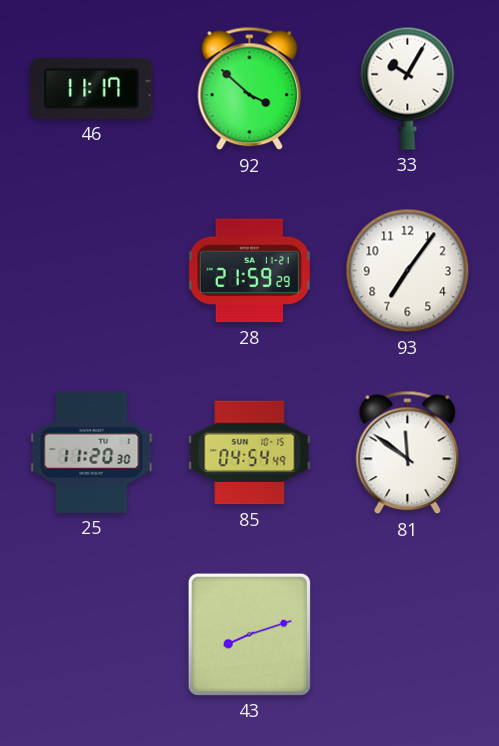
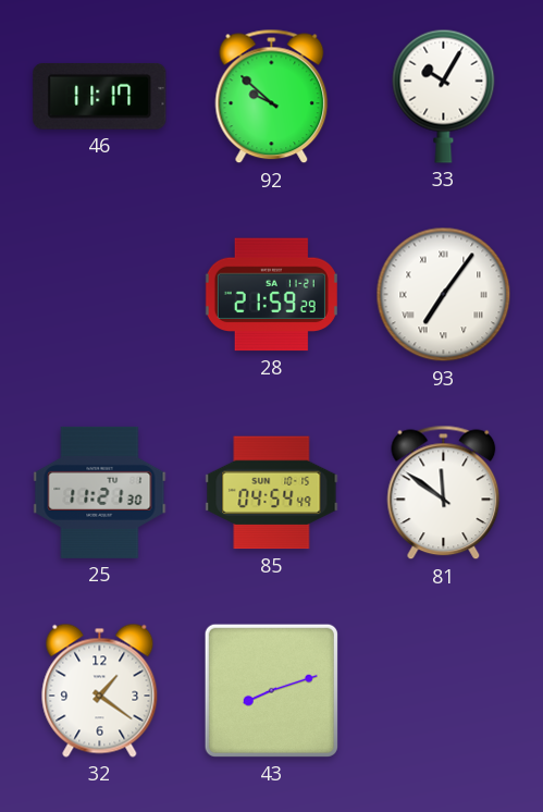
92: 3:52 -> 9:52 (272, 97)
93 numerals: Arabic -> Roman (444, 295)
25: 11:20 -> 11:21 (100, 492)
32: none -> 1:21 (100, 690)
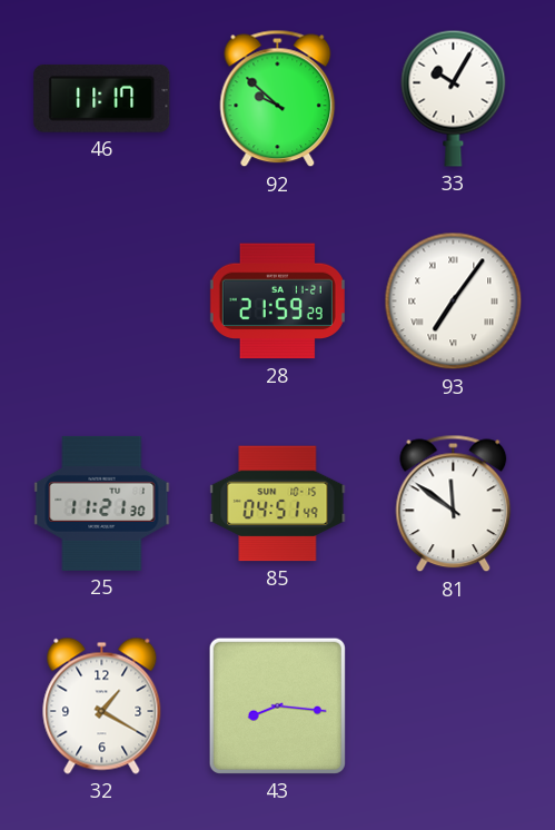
85: 04:54 -> 04:51 (278, 504)
32: 1:21 -> 1:20 (102, 705)
43: 8:12 -> 8:16 (277, 705)
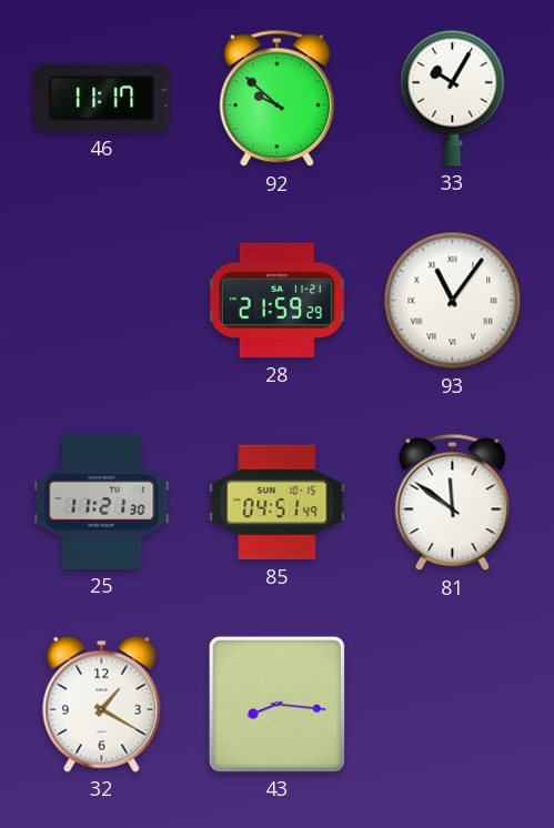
93: 7:06 -> 11:06 (453, 301)
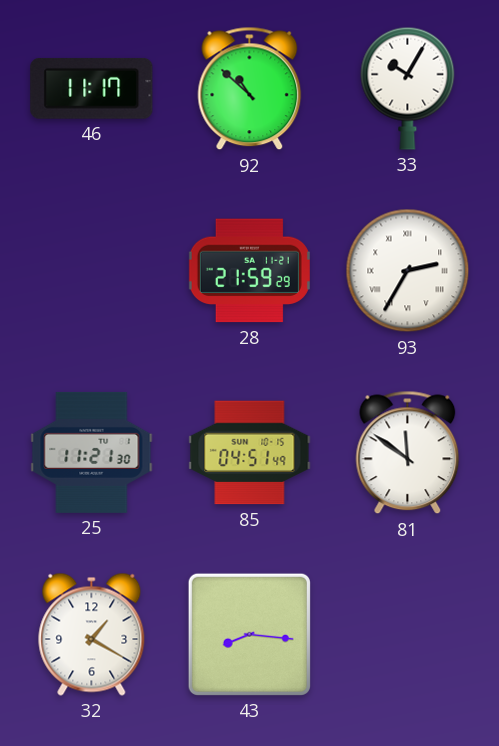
92: 9:52 -> 10:52 (250, 89)
93: 11:06 -> 2:35 (408, 271)
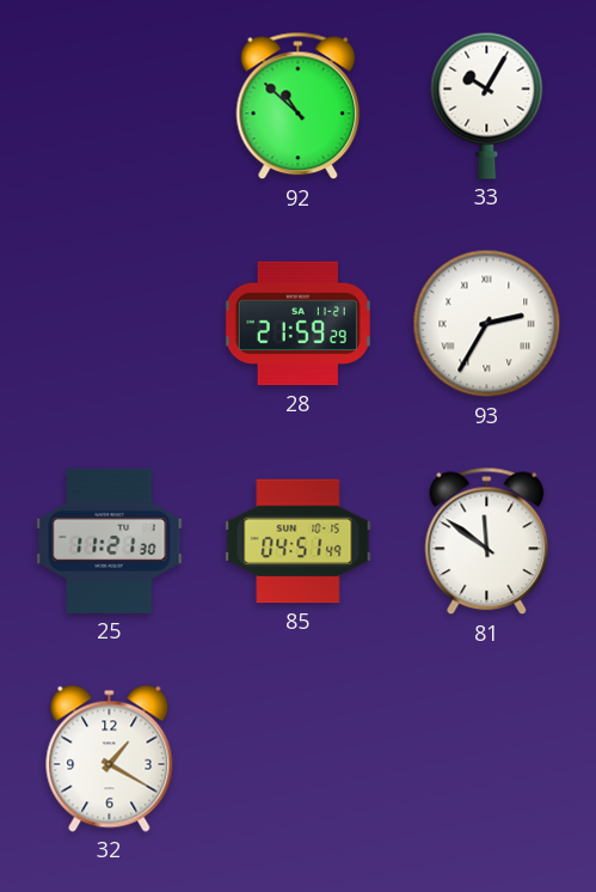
46: 11:17 -> none (92, 88)
43: 8:16 -> none (249, 634)
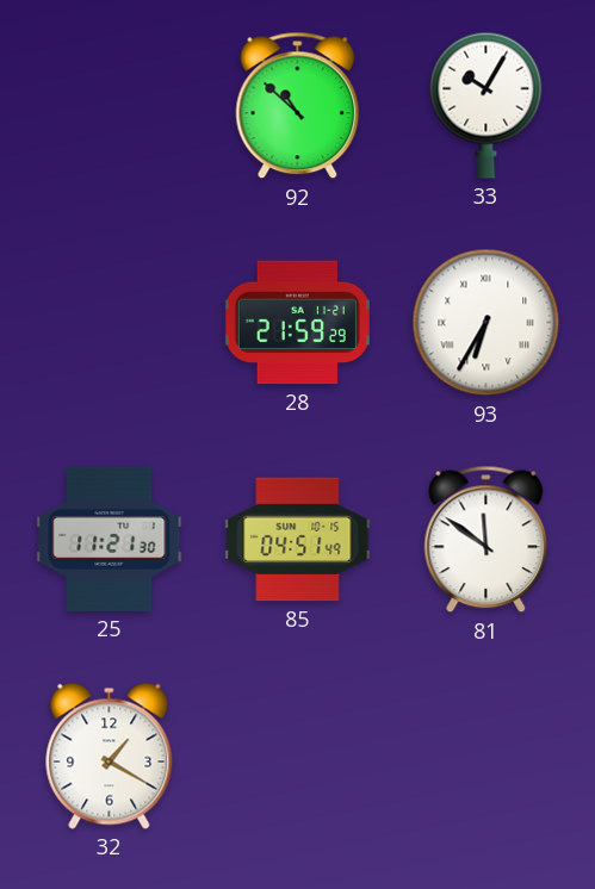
93: 2:35 -> 6:35 (486, 323)
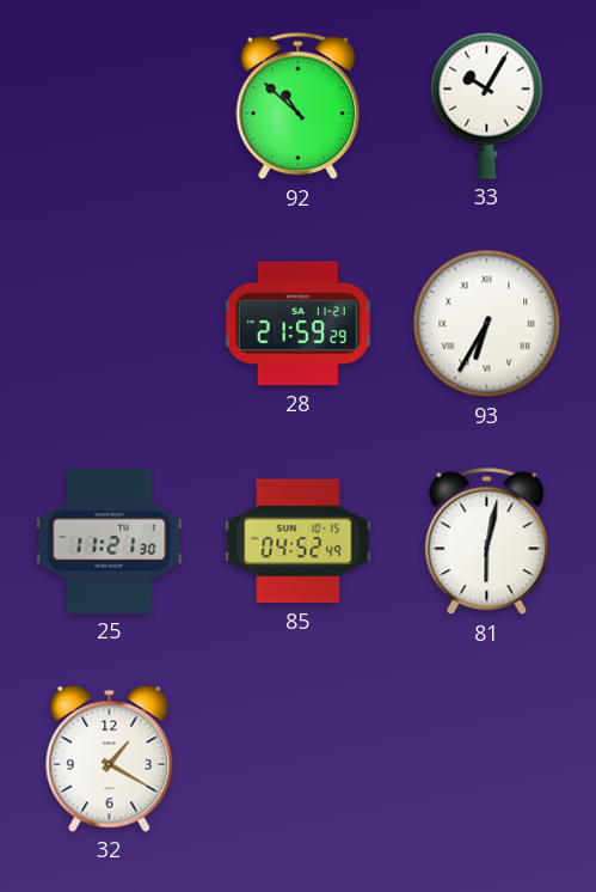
85: 04:51 -> 04:52 (299, 542)
81: 11:51 -> 6:02 (487, 542)
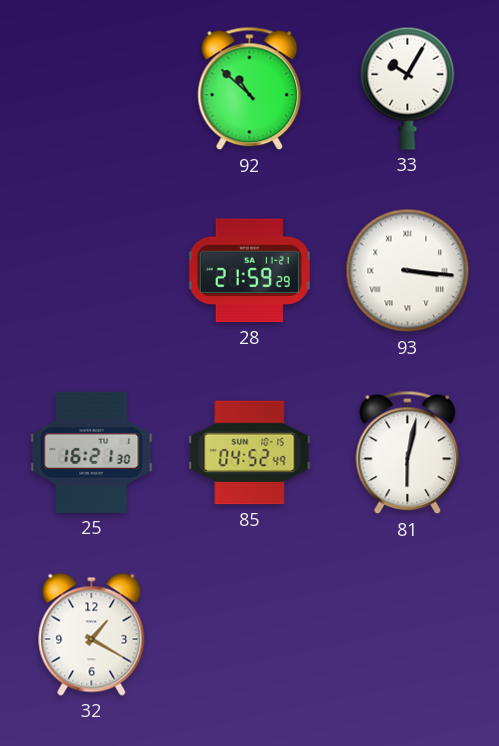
93: 6:35 -> 3:16 (408, 271)
25: 11:21 -> 16:21 (92, 452)
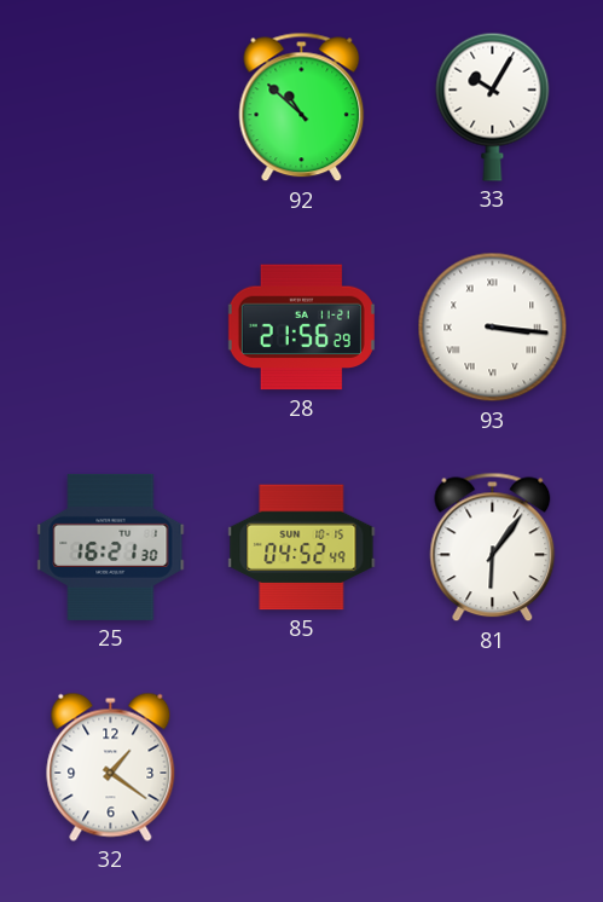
28: 21:59 -> 21:56 (301, 328)
81: 6:02 -> 6:06 (493, 548)
32: 1:20 -> 1:21 (111, 767)
